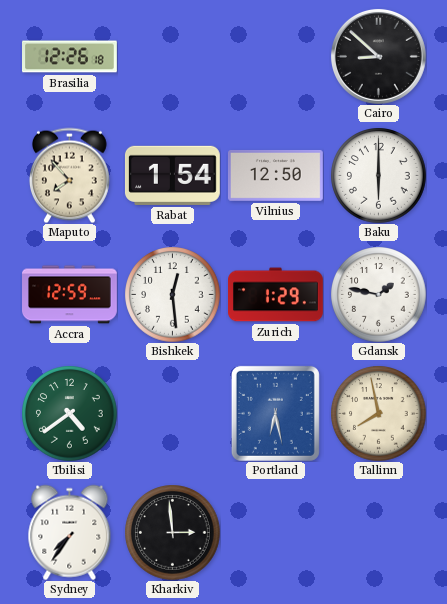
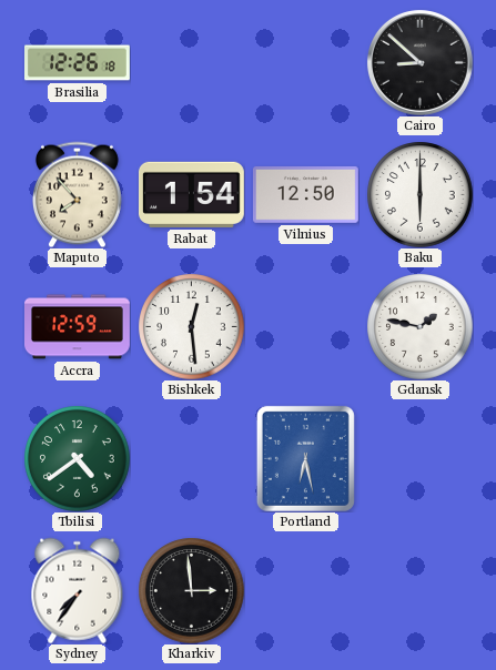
Zurich: 1:29 -> none (276, 295)
Tallinn: 7:58 -> none (378, 413)
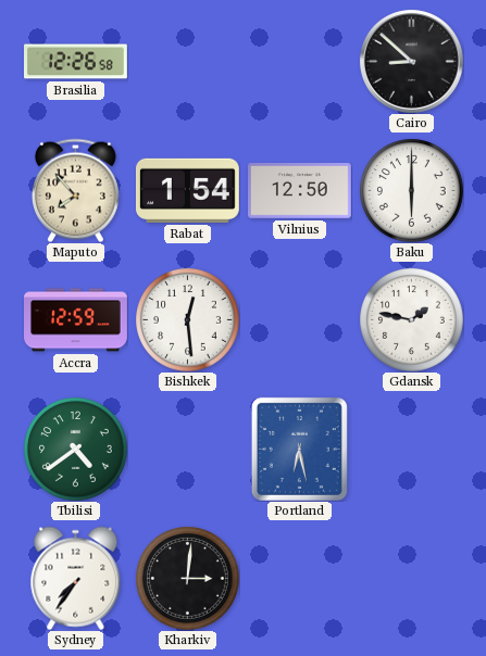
Brasilia: 12:26:18 -> 12:26:58 (76, 62)
Kharkiv: 2:59 -> 3:01 (187, 578)
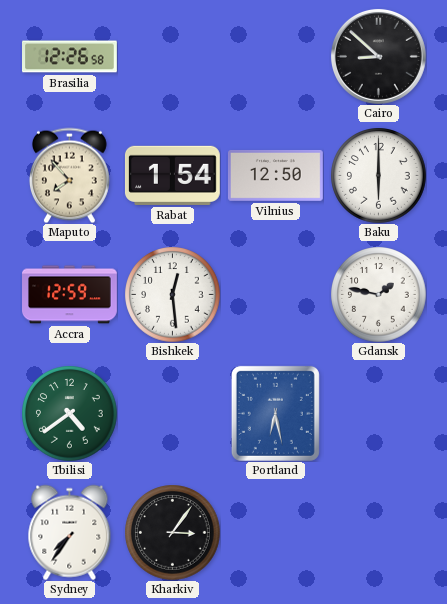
Kharkiv: 3:01 -> 3:06 (172, 532)
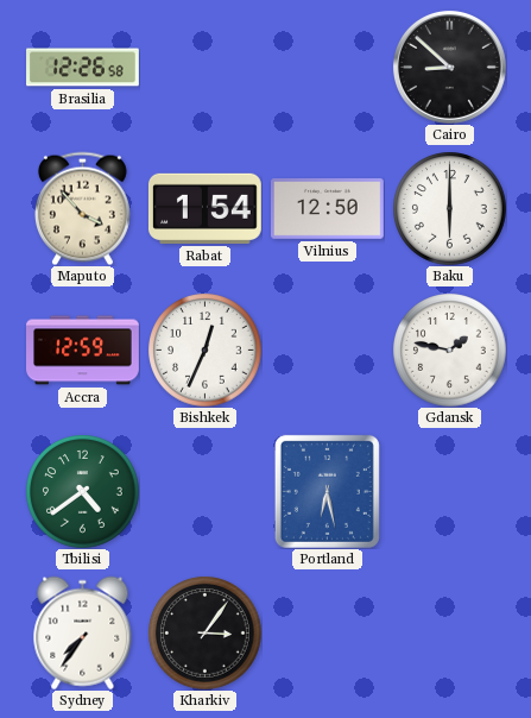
Maputo: 7:53 -> 3:53 (82, 208)
Bishkek: 12:29 -> 12:34 (204, 349)
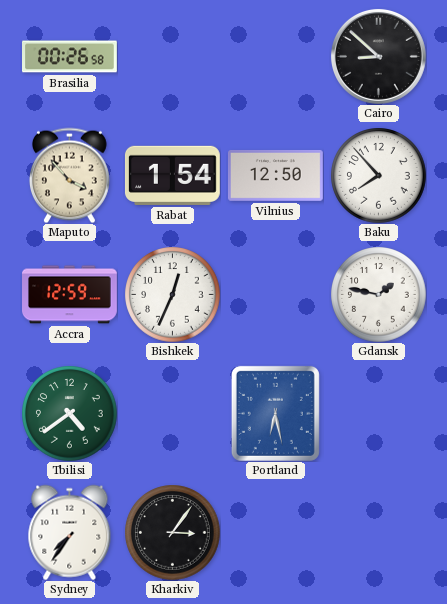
Brasilia: 12:26 -> 00:26 (70, 57)
Baku: 6:00 -> 7:53 (378, 175)
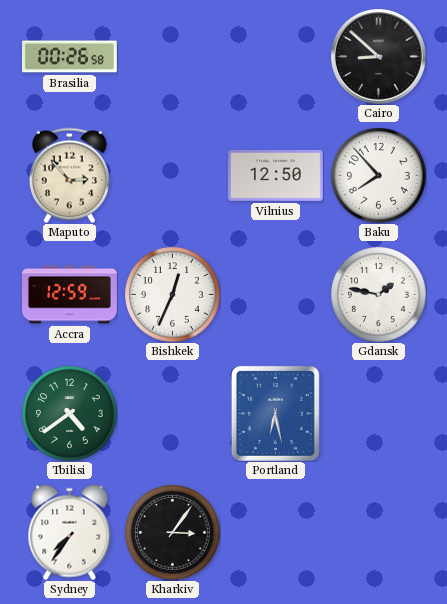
Maputo: 3:53 -> 2:53 (69, 175)
Rabat: 1:54 -> none (173, 175)
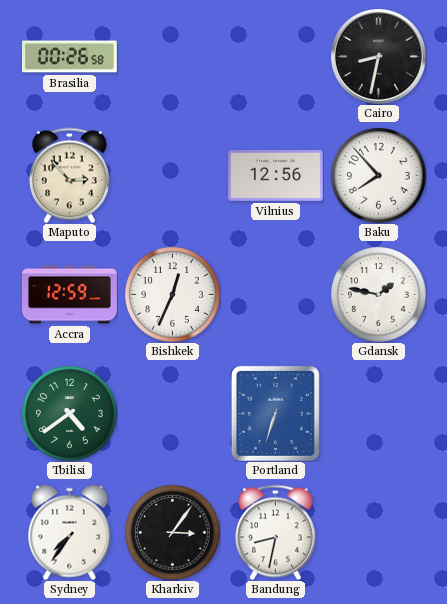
Cairo: 8:52 -> 8:32 (378, 56)
Vilnius: 12:50 -> 12:56 (275, 175)
Portland: 6:28 -> 6:33 (275, 413)
Bandung: none -> 8:32 (275, 532)
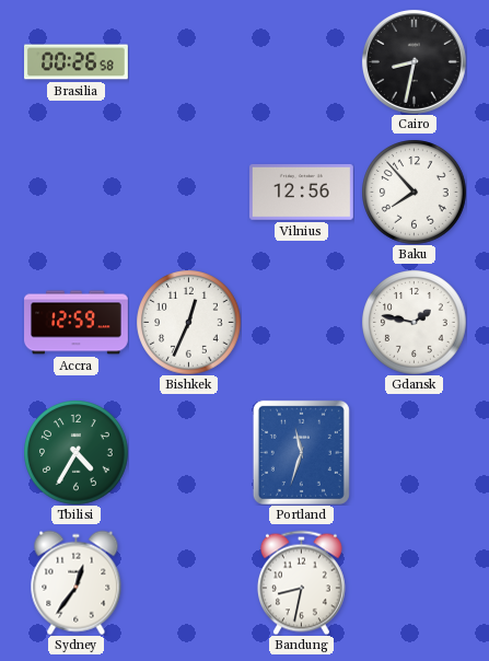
Maputo: 2:53 -> none (69, 175)
Tbilisi: 4:39 -> 4:35 (75, 452)
Portland: 6:33 -> 11:33 (301, 452)
Sydney: 7:36 -> 12:36 (77, 582)
Kharkiv: 3:06 -> none (172, 532)
